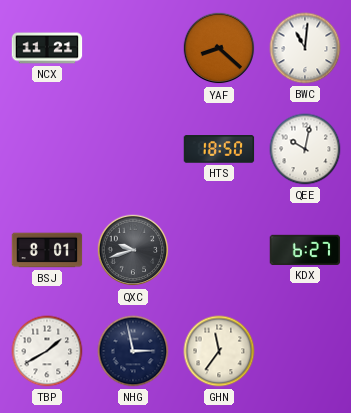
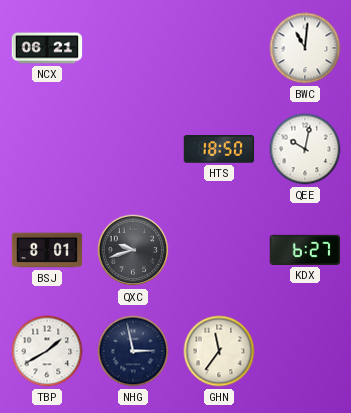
NCX: 11:21 -> 06:21 (47, 48)
YAF: 8:22 -> none (219, 48)
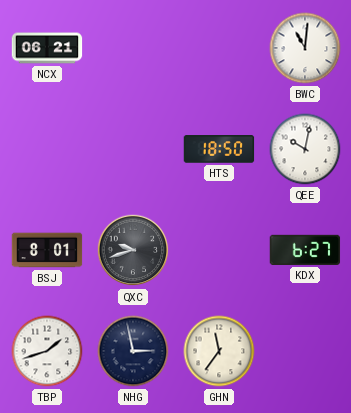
TBP: 1:40 -> 1:42 (47, 351)
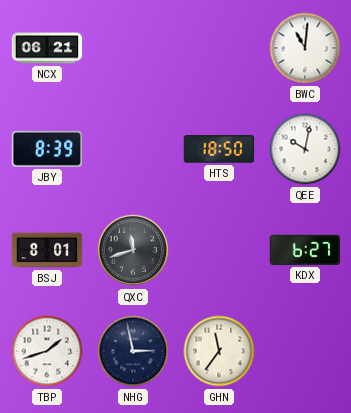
JBY: none -> 8:39 (47, 149)
QXC: 9:42 -> 11:42 (133, 250)
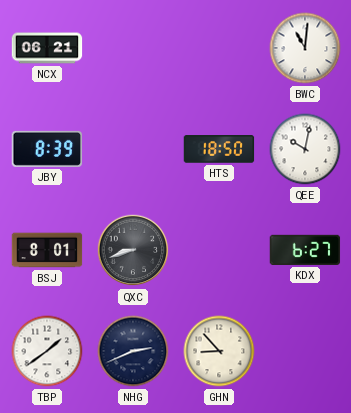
QXC: 11:42 -> 8:42 (133, 250)
TBP: 1:42 -> 1:39 (47, 351)
NHG: 2:58 -> 2:41 (133, 351)
GHN: 11:36 -> 8:53 (219, 351)
